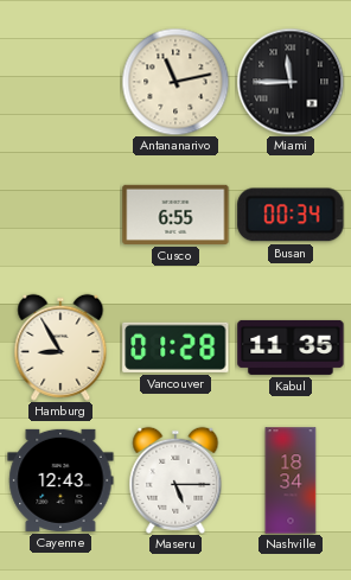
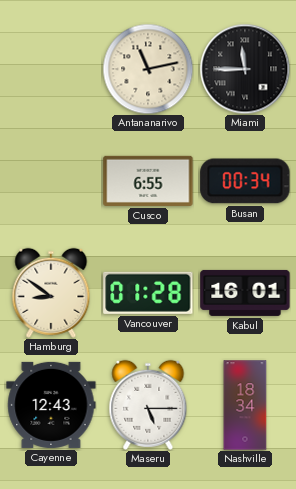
Hamburg: 8:55 -> 8:51 (51, 293)
Kabul: 11:35 -> 16:01 (245, 293)
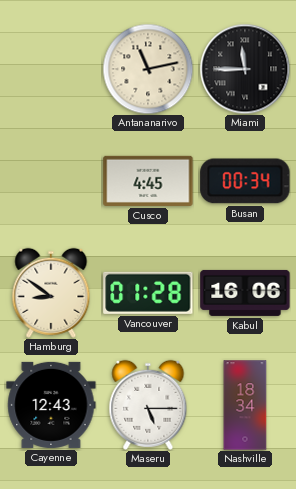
Cusco: 6:55 -> 4:45 (148, 181)
Kabul: 16:01 -> 16:06 (245, 293)
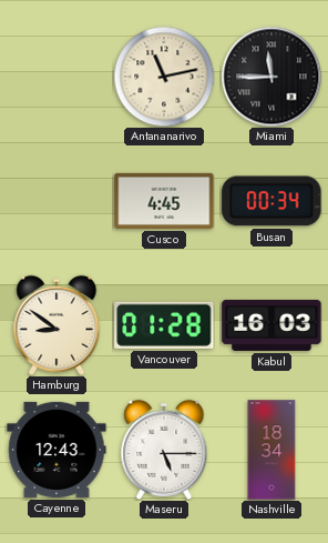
Kabul: 16:06 -> 16:03 (271, 325)
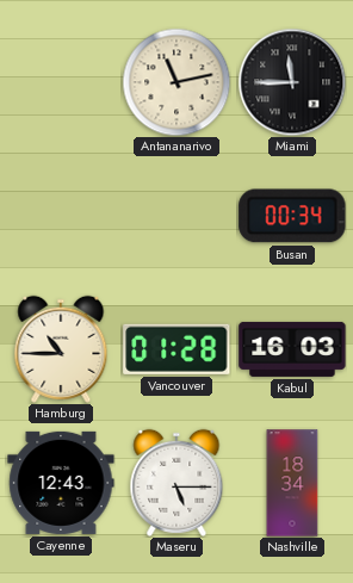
Cusco: 4:45 -> none (164, 201)
Hamburg: 8:51 -> 10:45 (61, 349)
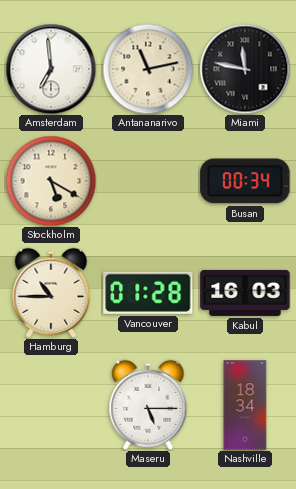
Amsterdam: none -> 6:59 (51, 69)
Miami: 11:45 -> 11:47 (245, 69)
Stockholm: none -> 5:20 (51, 181)
Cayenne: 12:43 -> none (61, 483)
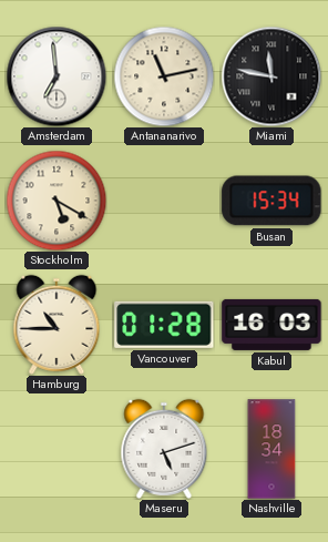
Busan: 00:34 -> 15:34 (271, 201)
Maseru: 5:15 -> 5:12 (164, 449)
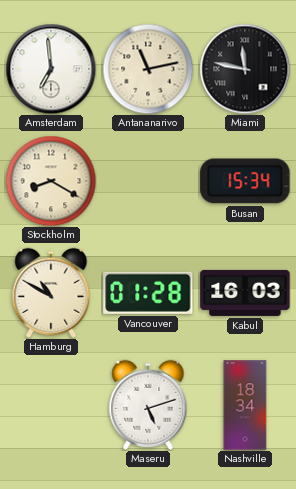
Stockholm: 5:20 -> 8:20 (51, 181)
Hamburg: 10:45 -> 10:50 (51, 293)
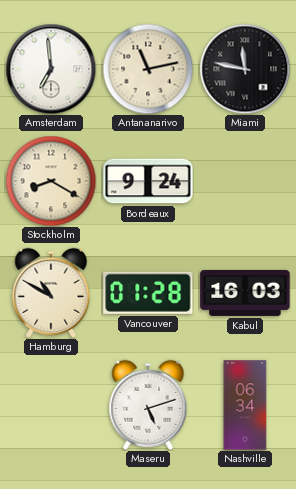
Bordeaux: none -> 9:24 (148, 181)
Busan: 15:34 -> none (245, 181)
Nashville: 18:34 -> 06:34 (245, 405)
